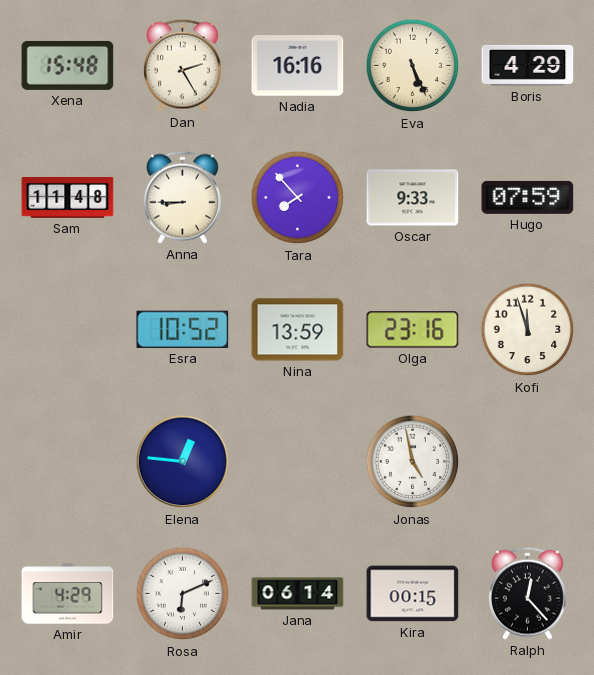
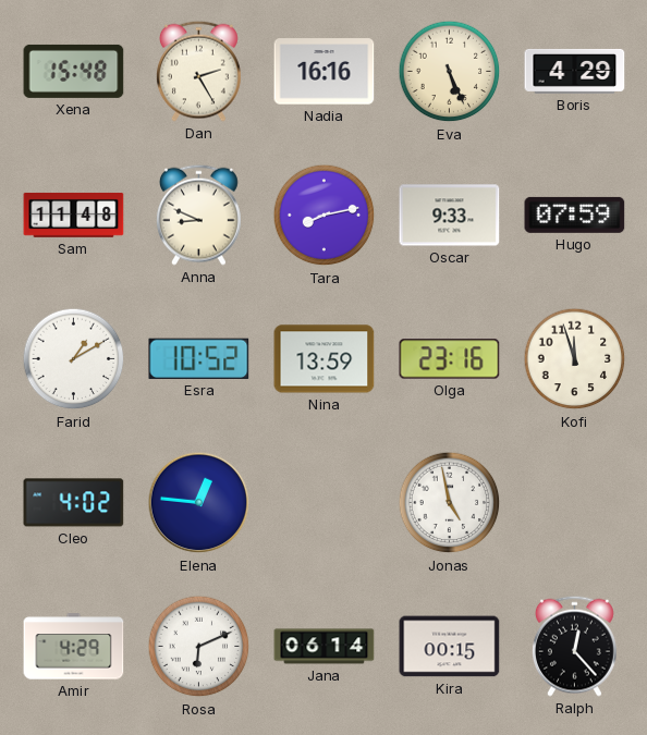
Anna: 8:45 -> 8:49 (198, 215)
Tara: 7:53 -> 8:13 (325, 216)
Farid: none -> 1:10 (74, 359)
Cleo: none -> 4:02 (74, 503)
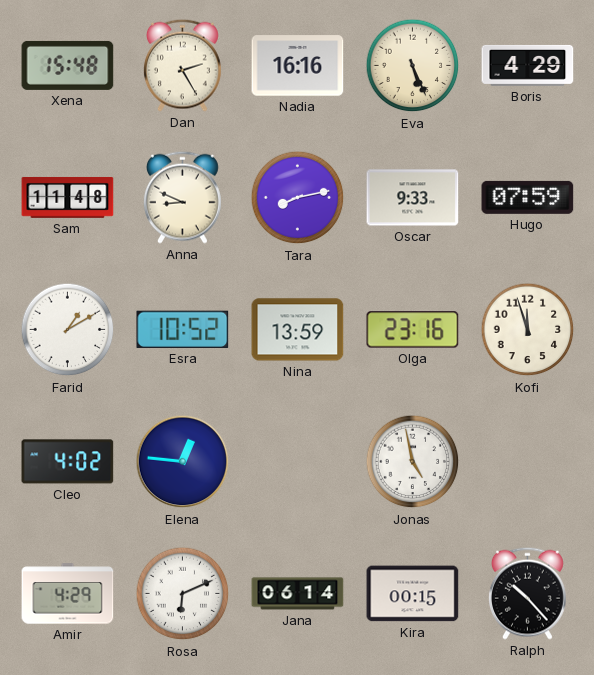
Ralph: 12:23 -> 10:23 (527, 593)
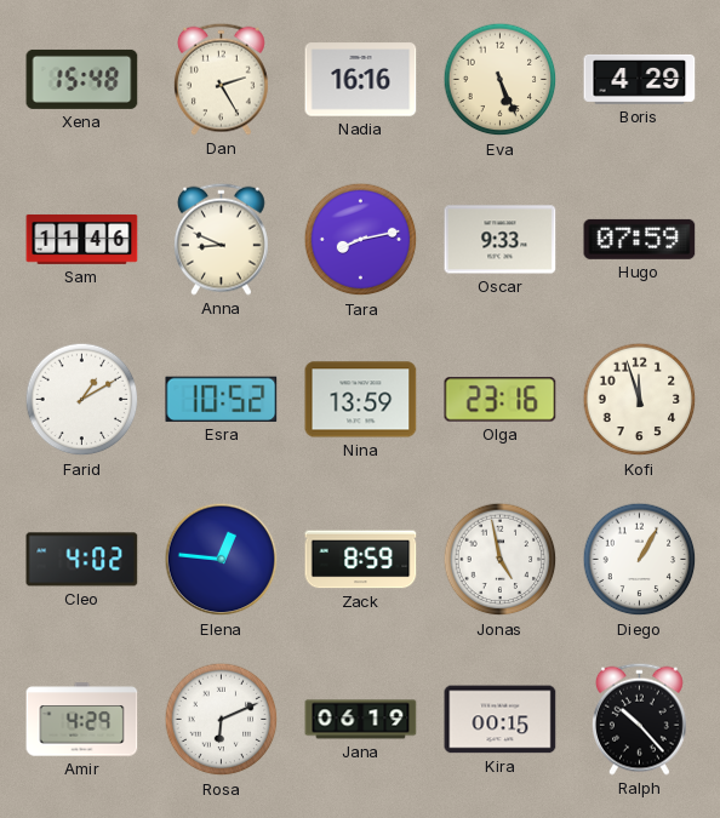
Sam: 11:48 -> 11:46 (82, 239)
Zack: none -> 8:59 (361, 560)
Diego: none -> 1:05 (640, 560)
Jana: 06:14 -> 06:19 (361, 720)
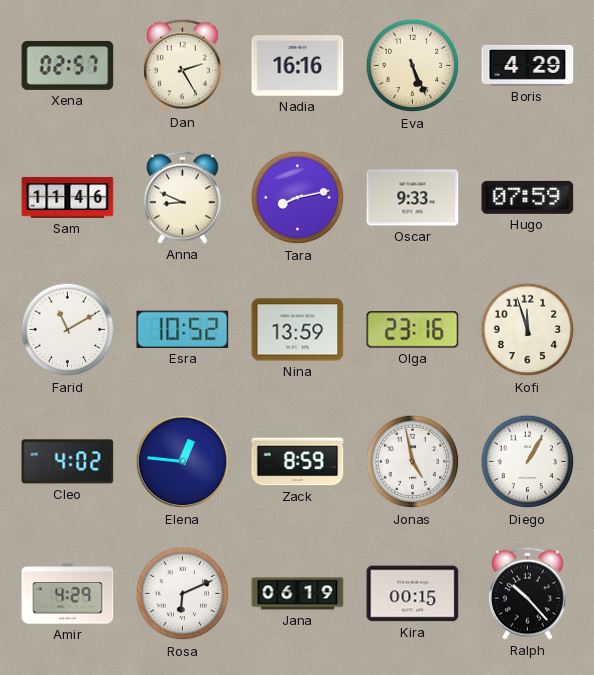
Xena: 15:48 -> 02:57 (68, 65)
Farid: 1:10 -> 11:10 (68, 330)
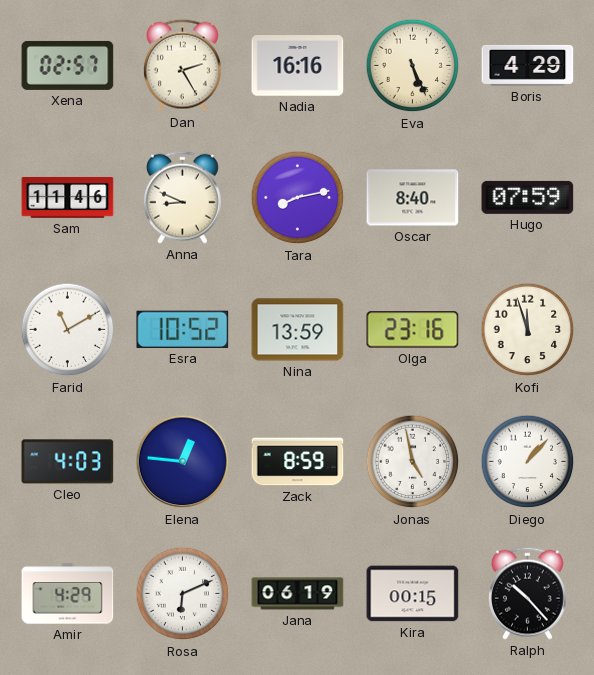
Oscar: 9:33 -> 8:40 (413, 198)
Cleo: 4:02 -> 4:03 (68, 462)
Diego: 1:05 -> 1:07 (528, 462)
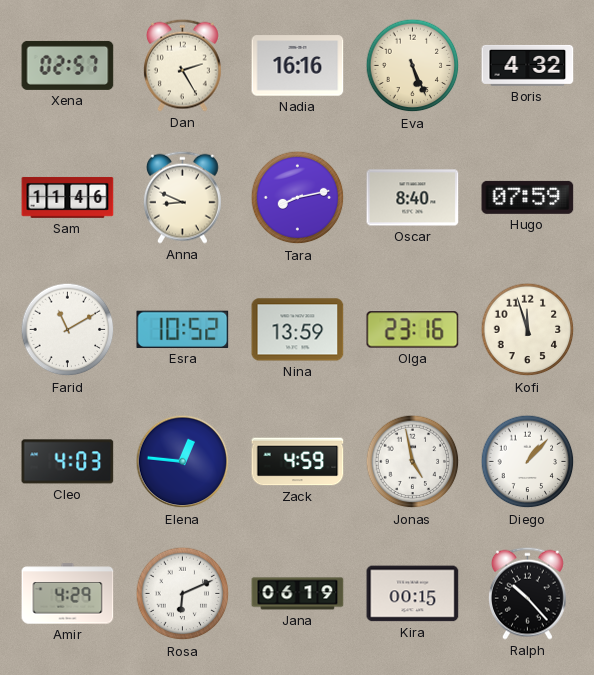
Boris: 4:29 -> 4:32 (528, 65)
Zack: 8:59 -> 4:59 (298, 462)
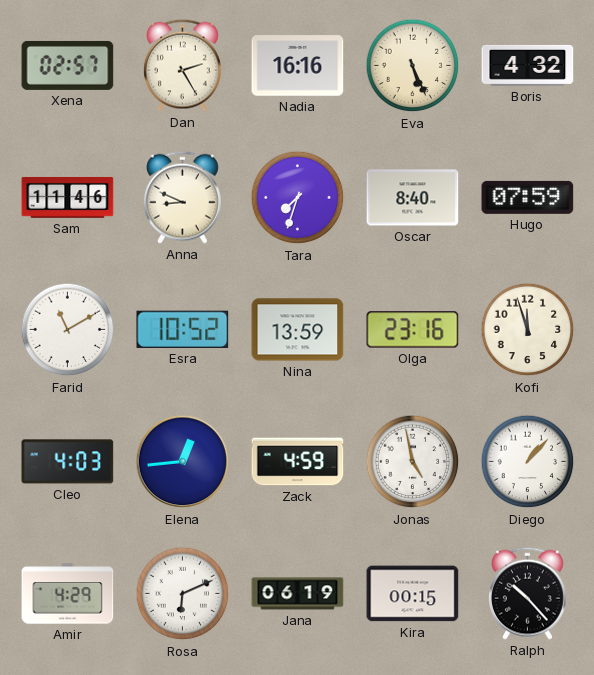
Tara: 8:13 -> 7:33 (298, 198)
Elena: 12:46 -> 12:44 (183, 462)
